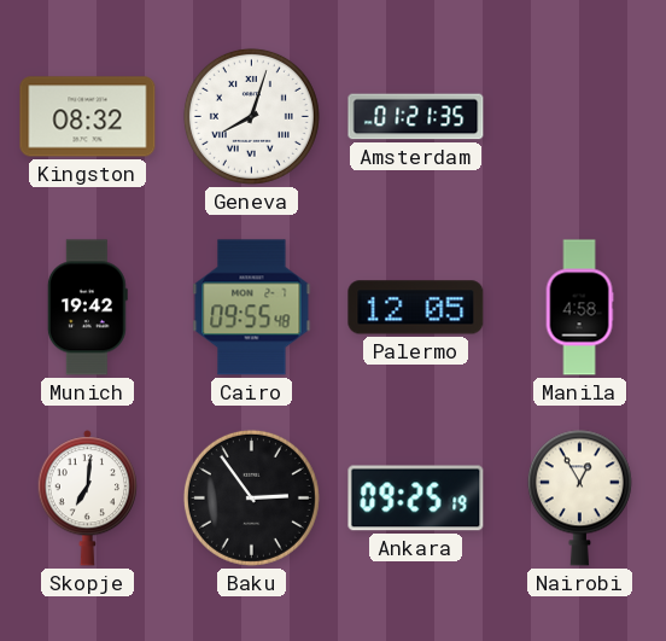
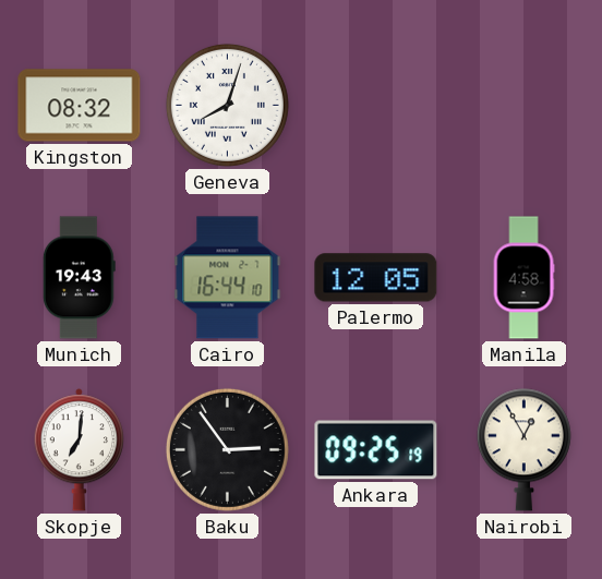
Amsterdam: 01:21 -> none (416, 117)
Munich: 19:42 -> 19:43 (79, 278)
Cairo: 09:55 -> 16:44 (228, 278)
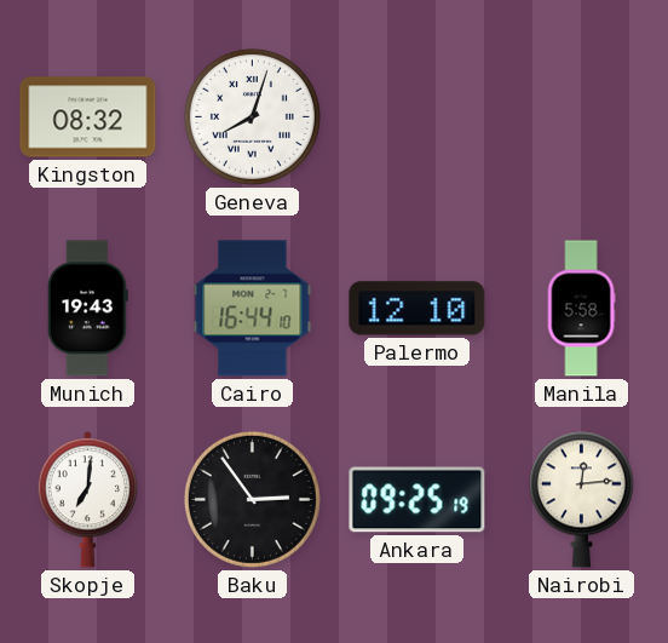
Palermo: 12:05 -> 12:10 (417, 309)
Manila: 4:58 -> 5:58 (581, 309)
Nairobi: 12:55 -> 12:14 (581, 499)
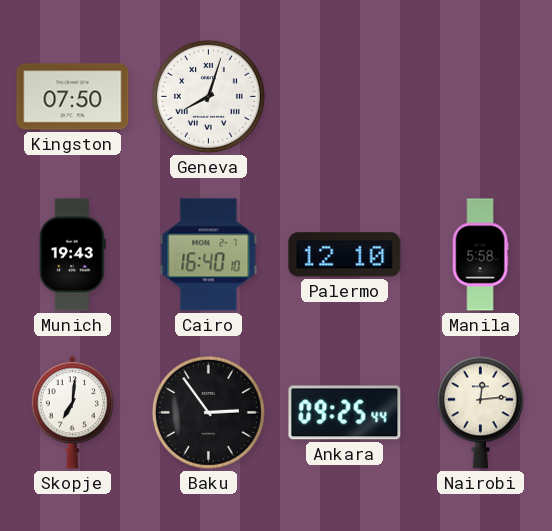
Kingston: 08:32 -> 07:50 (73, 97)
Cairo: 16:44 -> 16:40 (209, 255)
Ankara: 09:25:19 -> 09:25:44 (345, 413)
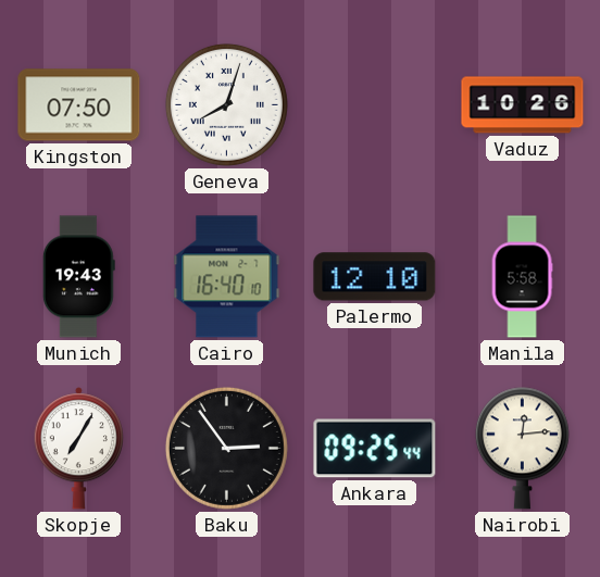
Vaduz: none -> 10:26 (523, 105)
Skopje: 7:01 -> 7:05 (78, 449)
